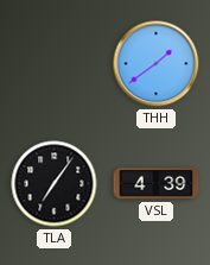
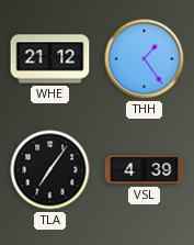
WHE: none -> 21:12 (50, 59)
THH: 1:39 -> 1:24 (145, 59)
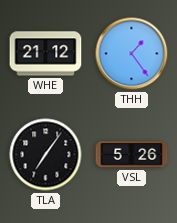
VSL: 4:39 -> 5:26 (132, 155)
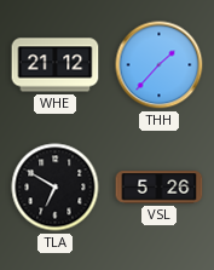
THH: 1:24 -> 1:37 (160, 65)
TLA: 7:06 -> 6:50 (56, 188)
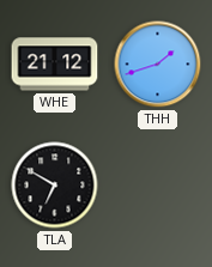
THH: 1:37 -> 1:42 (158, 65)
VSL: 5:26 -> none (160, 188)
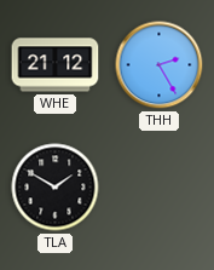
THH: 1:42 -> 2:25 (160, 65)
TLA: 6:50 -> 1:50 (56, 188)
